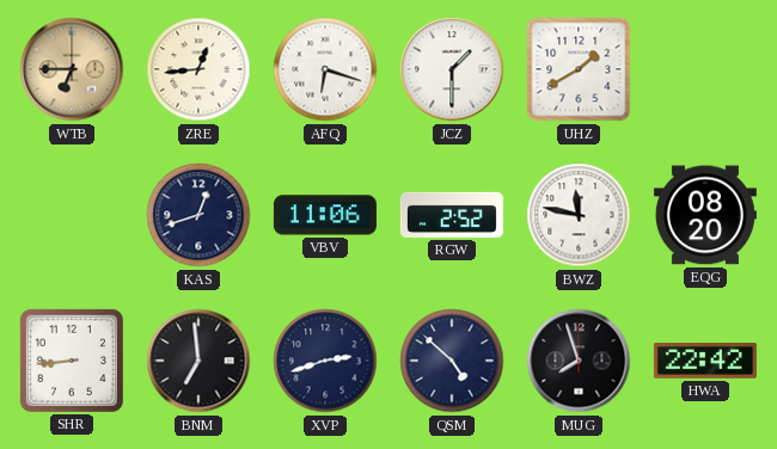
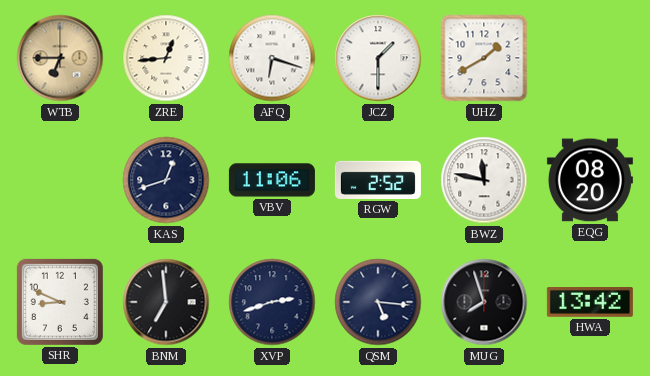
SHR: 8:44 -> 8:49 (60, 302)
QSM: 4:52 -> 5:16 (378, 302)
HWA: 22:42 -> 13:42 (590, 302)
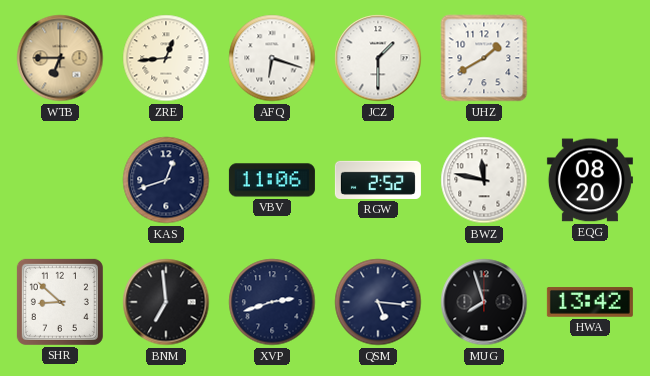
SHR: 8:49 -> 8:52 (60, 302)
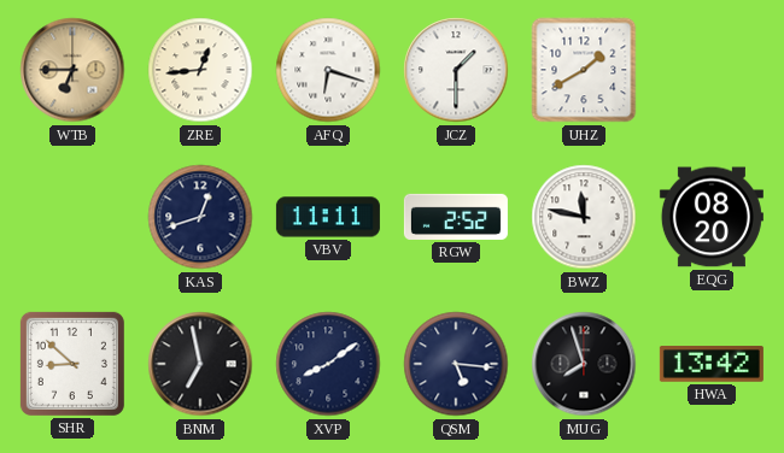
VBV: 11:06 -> 11:11 (328, 217)
BNM: 6:59 -> 6:58 (200, 364)
XVP: 2:42 -> 8:09 (328, 364)
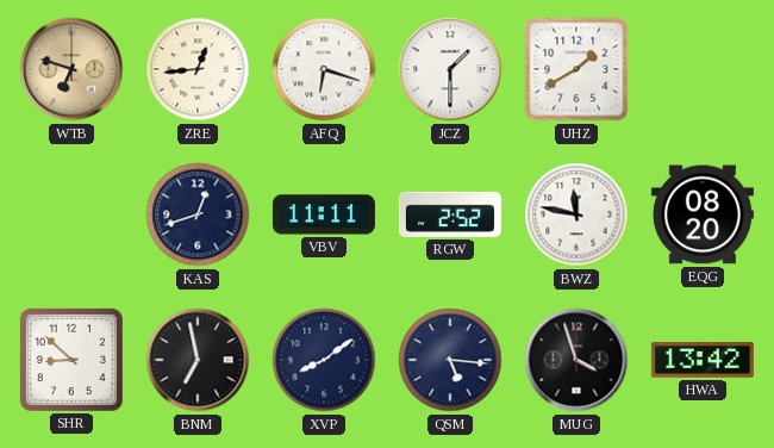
WTB: 6:45 -> 6:48 (71, 69)
MUG: 7:57 -> 3:57 (576, 360)
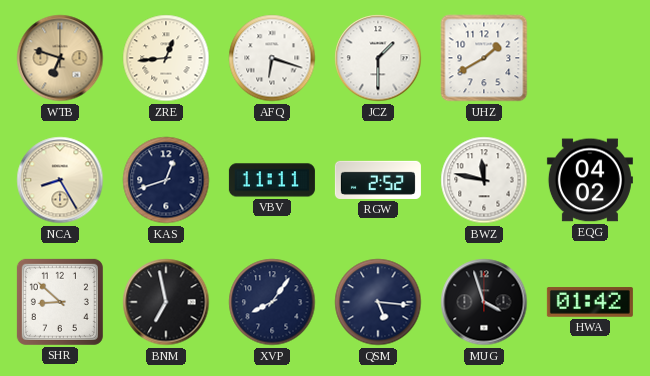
NCA: none -> 8:25 (60, 180)
EQG: 08:20 -> 04:02 (590, 180)
XVP: 8:09 -> 8:06 (272, 302)
HWA: 13:42 -> 01:42 (590, 302)
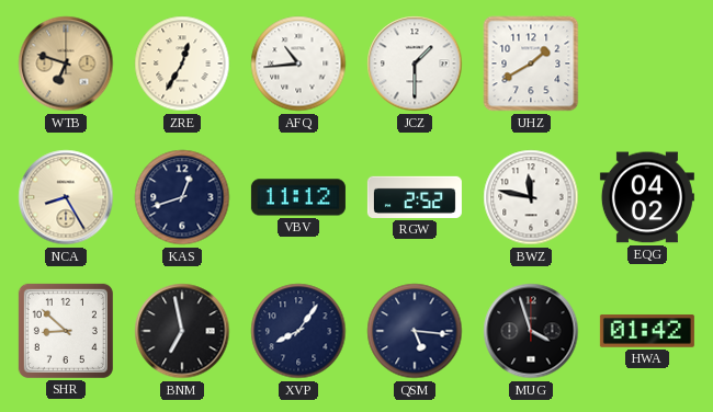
ZRE: 12:44 -> 12:35 (182, 64)
AFQ: 6:18 -> 10:44 (298, 64)
VBV: 11:11 -> 11:12 (298, 197)
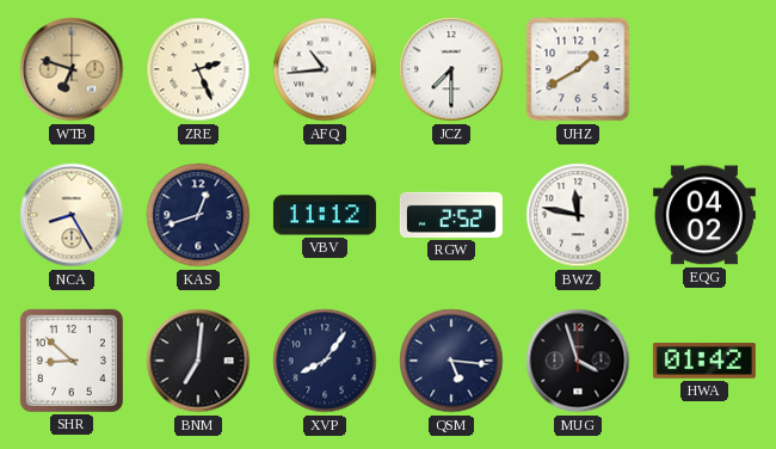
ZRE: 12:35 -> 2:26 (198, 69)
JCZ: 1:30 -> 7:30 (451, 69)
BNM: 6:58 -> 7:01 (198, 361)
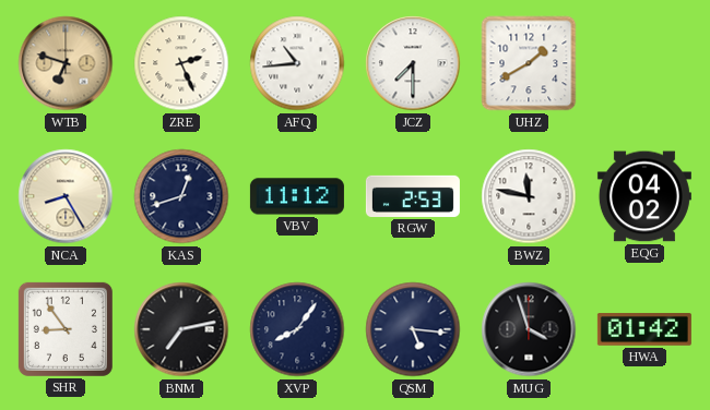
RGW: 2:52 -> 2:53 (413, 196)
SHR: 8:52 -> 8:54 (66, 329)
BNM: 7:01 -> 7:13 (181, 329)
